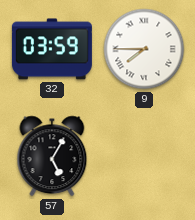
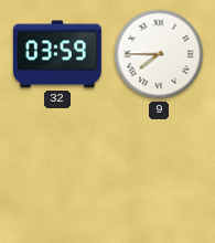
57: 5:05 -> none (52, 156)
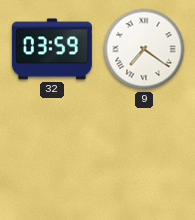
9: 7:45 -> 7:21 (144, 49)
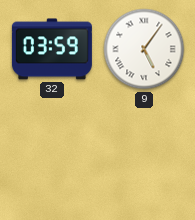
9: 7:21 -> 5:06 (144, 49)
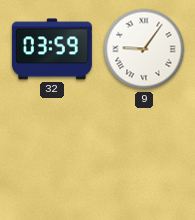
9: 5:06 -> 9:06 (144, 49)
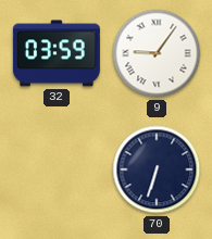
70: none -> 6:33 (157, 169)
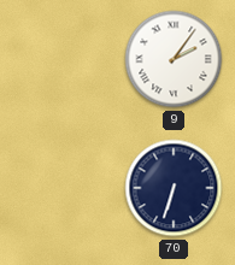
32: 03:59 -> none (57, 53)
9: 9:06 -> 2:06 (174, 59)
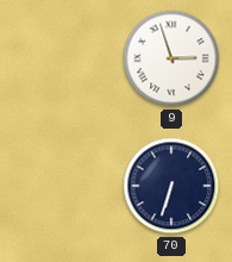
9: 2:06 -> 2:57 (171, 58)
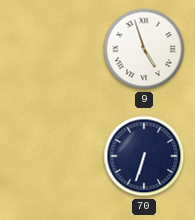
9: 2:57 -> 4:57 (144, 49)
